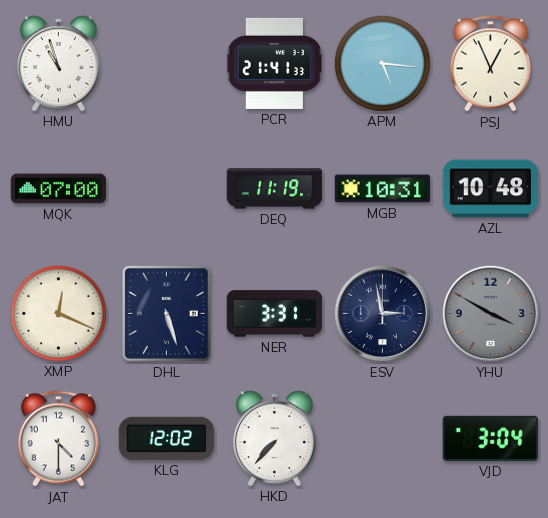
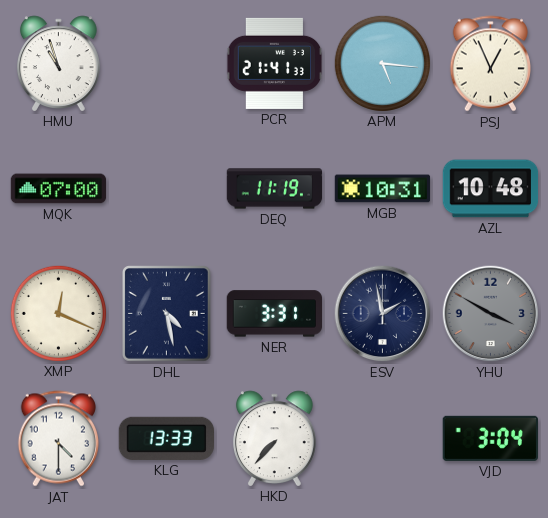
DHL: 5:27 -> 4:28 (167, 314)
ESV: 2:58 -> 1:58 (383, 314)
KLG: 12:02 -> 13:33 (166, 438)
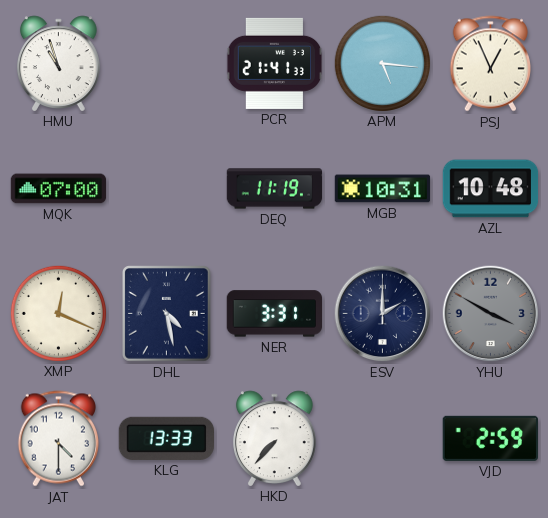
ESV: 1:58 -> 2:00 (383, 314)
VJD: 3:04 -> 2:59 (490, 438)
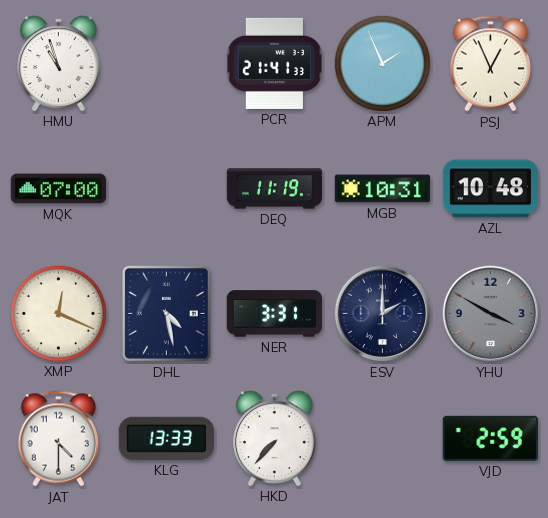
APM: 5:16 -> 1:56 (382, 63)
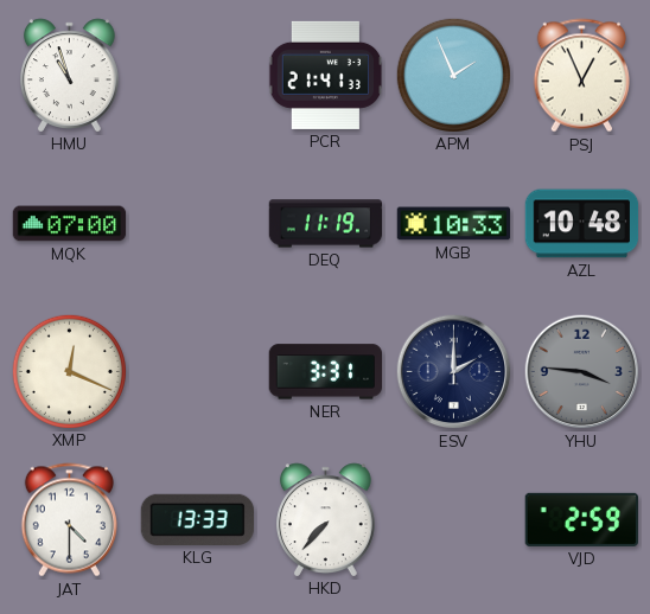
MGB: 10:31 -> 10:33 (454, 224)
DHL: 4:28 -> none (167, 314)
YHU: 3:50 -> 3:46 (582, 372)
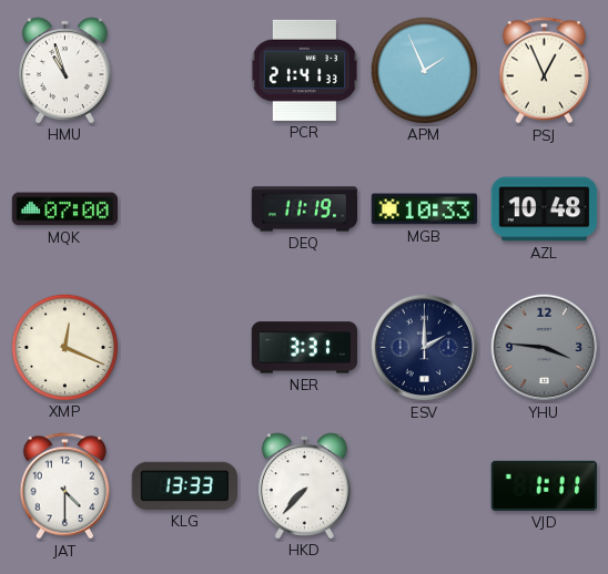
VJD: 2:59 -> 1:11 (544, 485)
